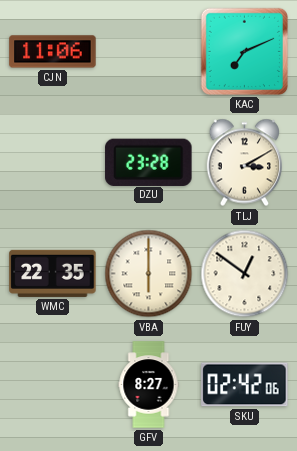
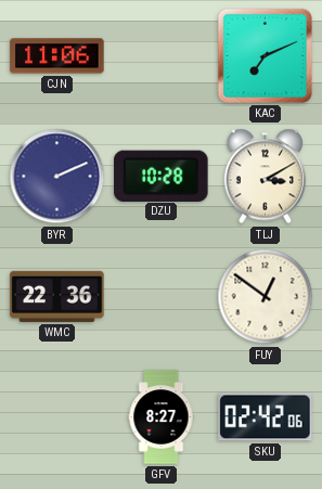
BYR: none -> 2:11 (57, 177)
DZU: 23:28 -> 10:28 (162, 176)
WMC: 22:35 -> 22:36 (57, 296)
VBA: 6:00 -> none (149, 274)
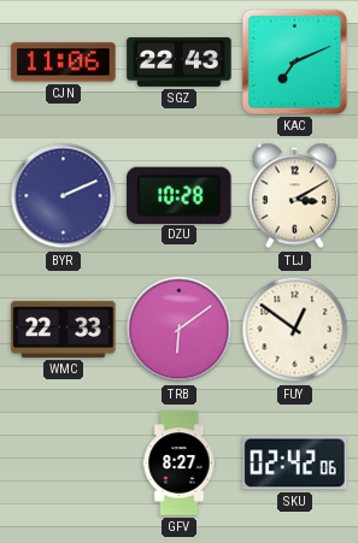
SGZ: none -> 22:43 (180, 63)
WMC: 22:36 -> 22:33 (64, 329)
TRB: none -> 6:09 (180, 330)
